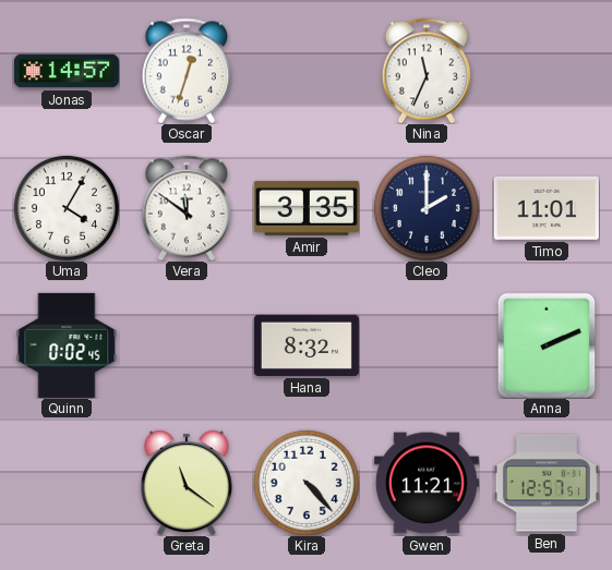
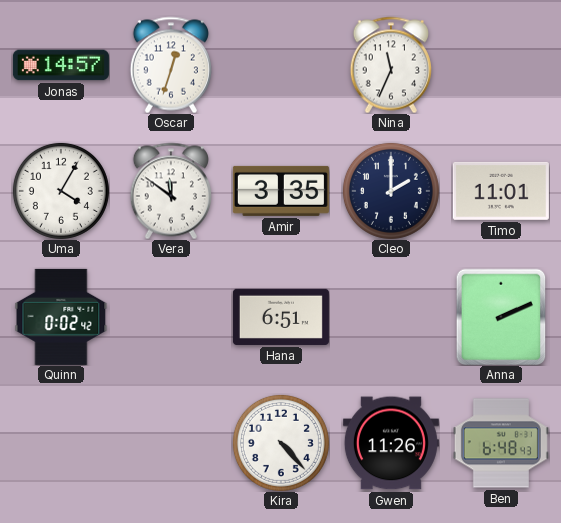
Quinn: 0:02:45 -> 0:02:42 (61, 317)
Hana: 8:32 -> 6:51 (281, 317)
Greta: 11:21 -> none (187, 483)
Gwen: 11:21 -> 11:26 (391, 443)
Ben: 12:57 -> 6:48 (501, 443)
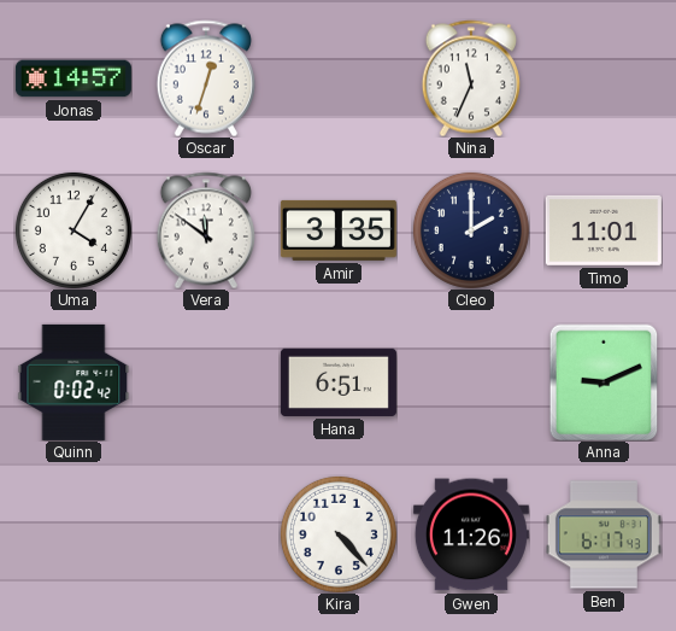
Anna: 2:11 -> 9:11 (604, 382)
Ben: 6:48 -> 6:17 (604, 534)
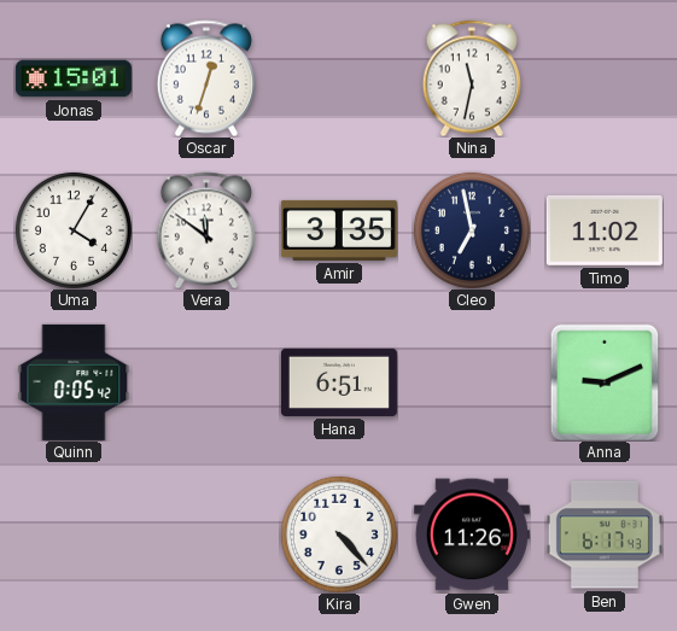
Jonas: 14:57 -> 15:01 (74, 78)
Nina: 11:34 -> 11:32 (472, 78)
Cleo: 2:00 -> 6:58 (472, 230)
Timo: 11:01 -> 11:02 (605, 230)
Quinn: 0:02 -> 0:05 (74, 382)
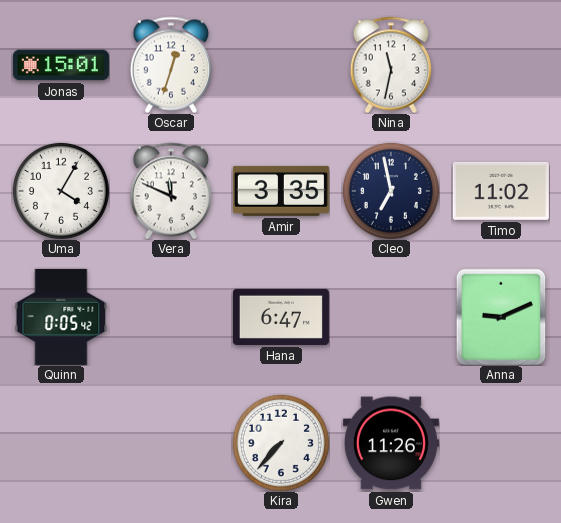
Vera: 11:51 -> 11:49 (171, 191)
Hana: 6:51 -> 6:47 (281, 317)
Kira: 4:23 -> 7:37 (281, 443)
Ben: 6:17 -> none (605, 534)
